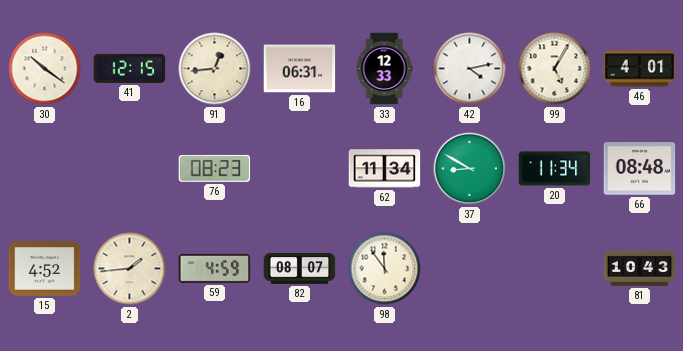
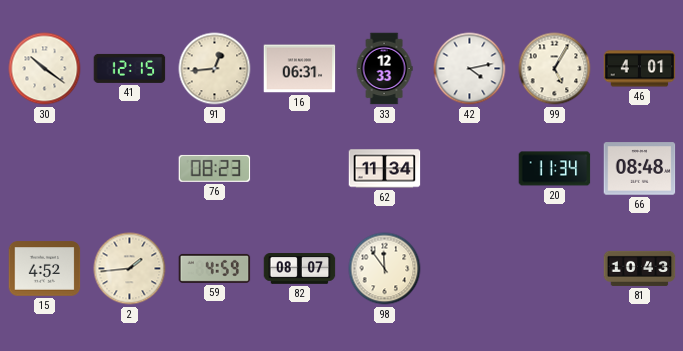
37: 8:50 -> none (470, 169)
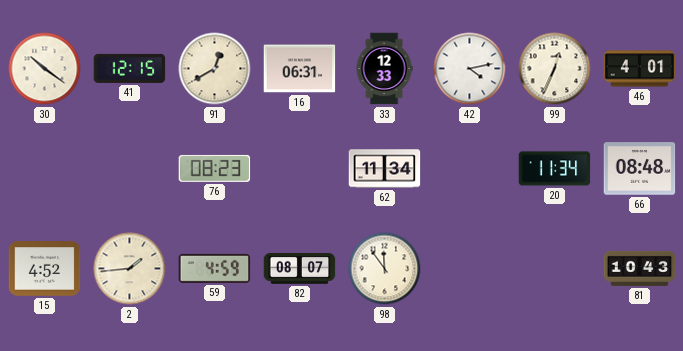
91: 12:44 -> 12:40 (215, 69)
99: 5:05 -> 12:34 (555, 69)
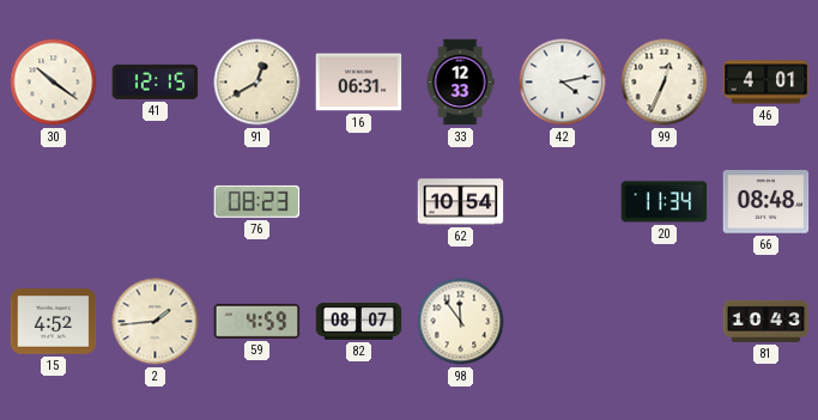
62: 11:34 -> 10:54 (461, 202)
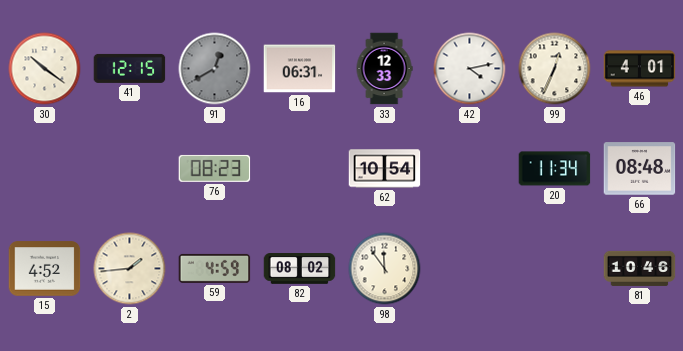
91 dial: cream -> grey (215, 69)
82: 08:07 -> 08:02 (300, 269)
81: 10:43 -> 10:46 (640, 268)
